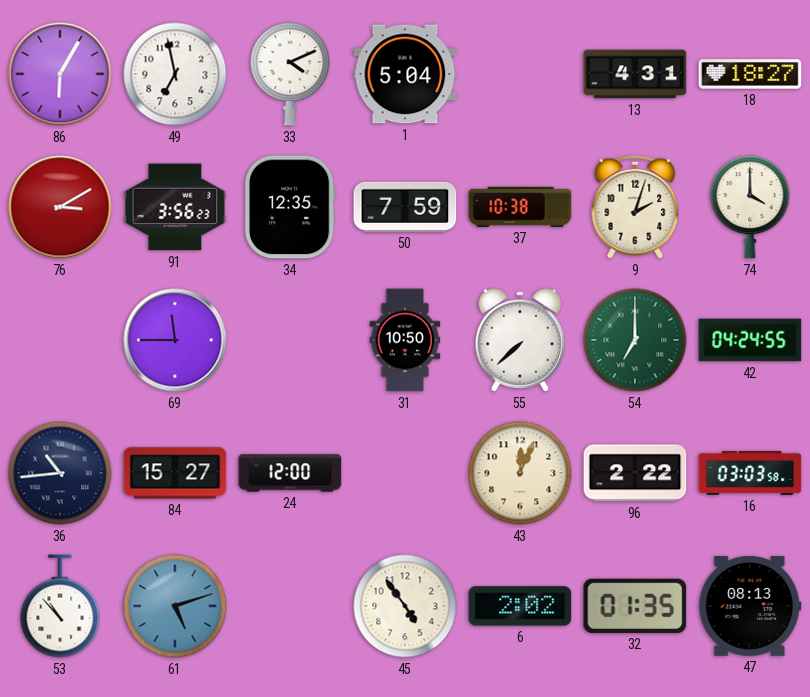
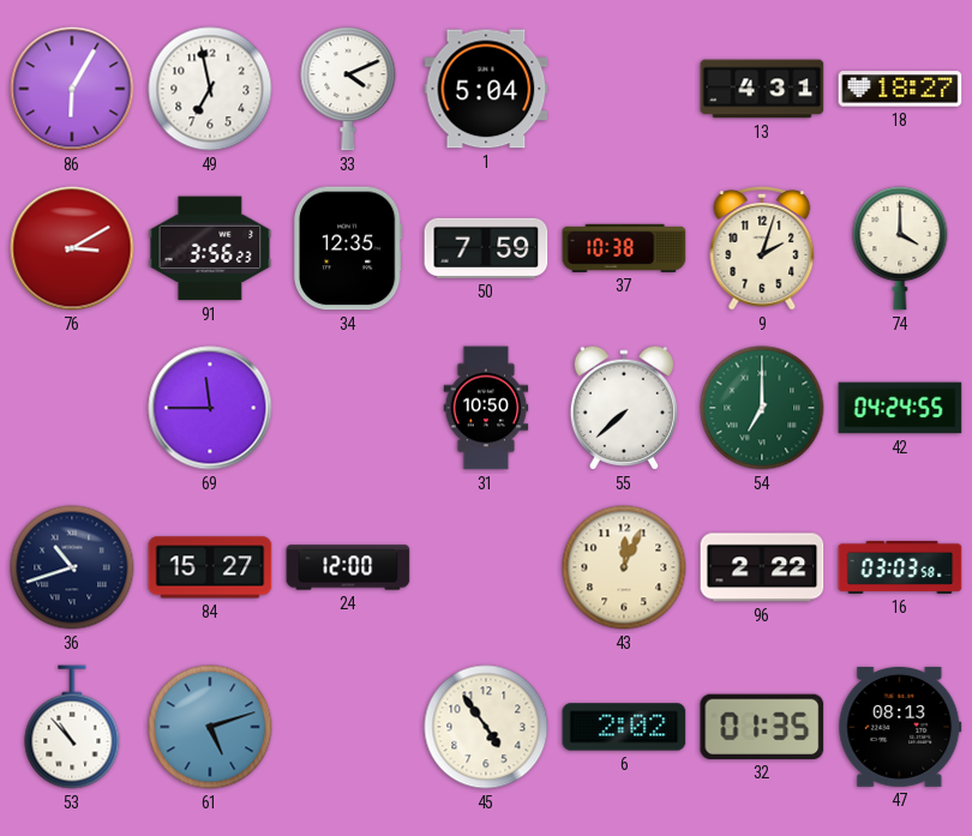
36: 10:44 -> 10:42 (72, 567)
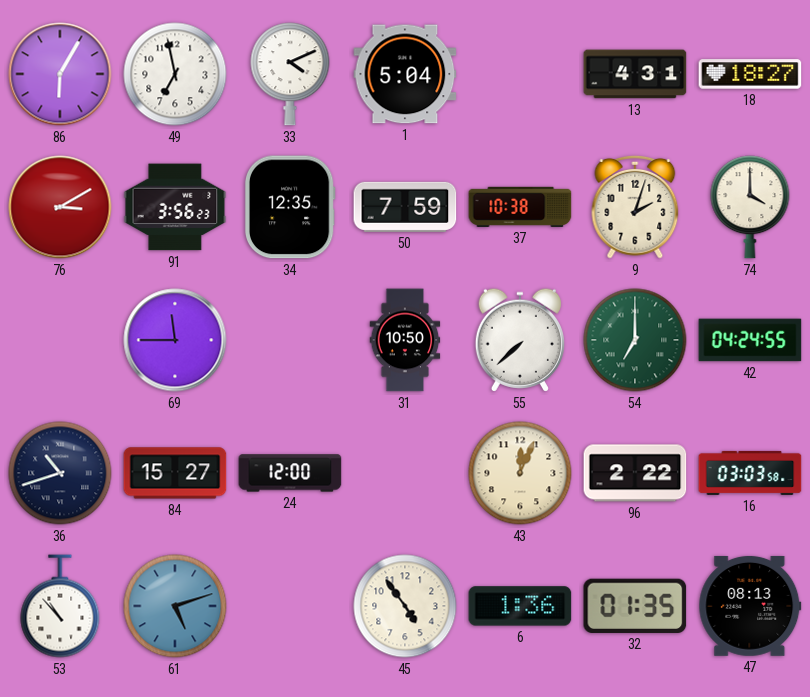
6: 2:02 -> 1:36 (520, 606)
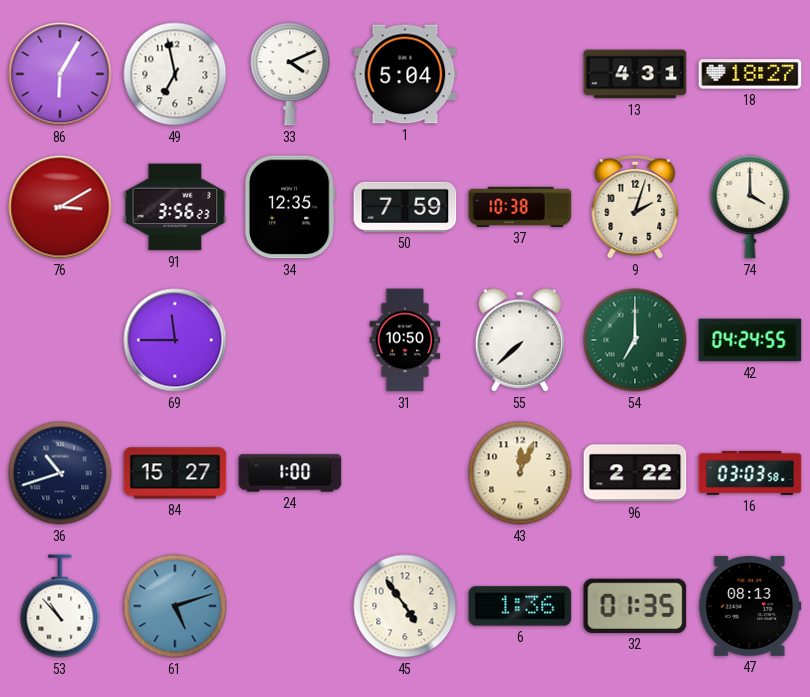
24: 12:00 -> 1:00 (290, 473)
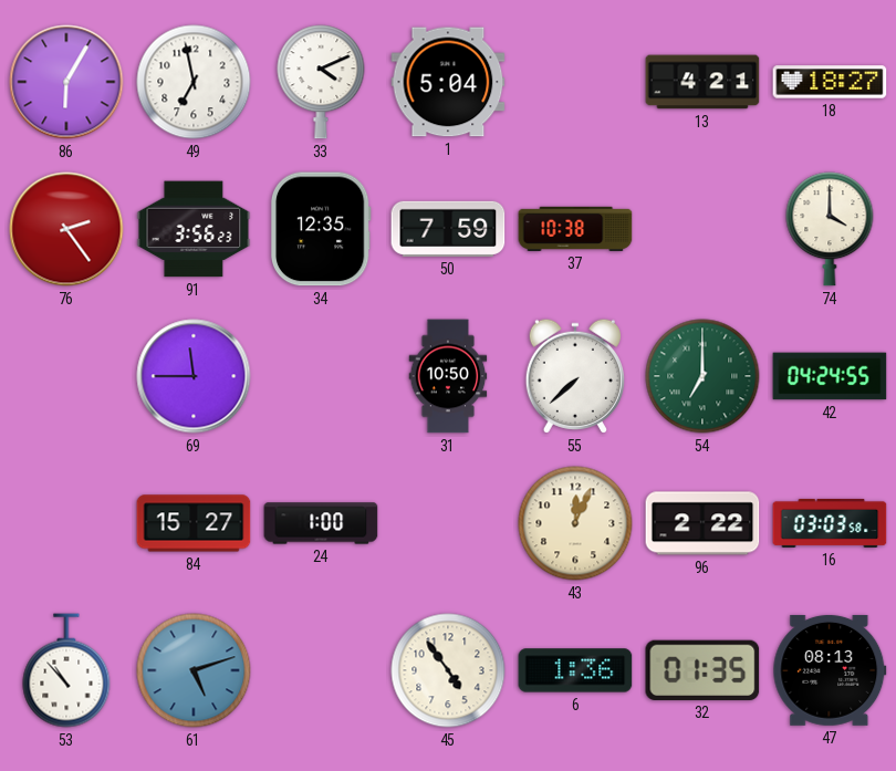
13: 4:31 -> 4:21 (702, 82)
76: 3:10 -> 2:24 (66, 229)
9: 2:03 -> none (635, 207)
36: 10:42 -> none (60, 473)
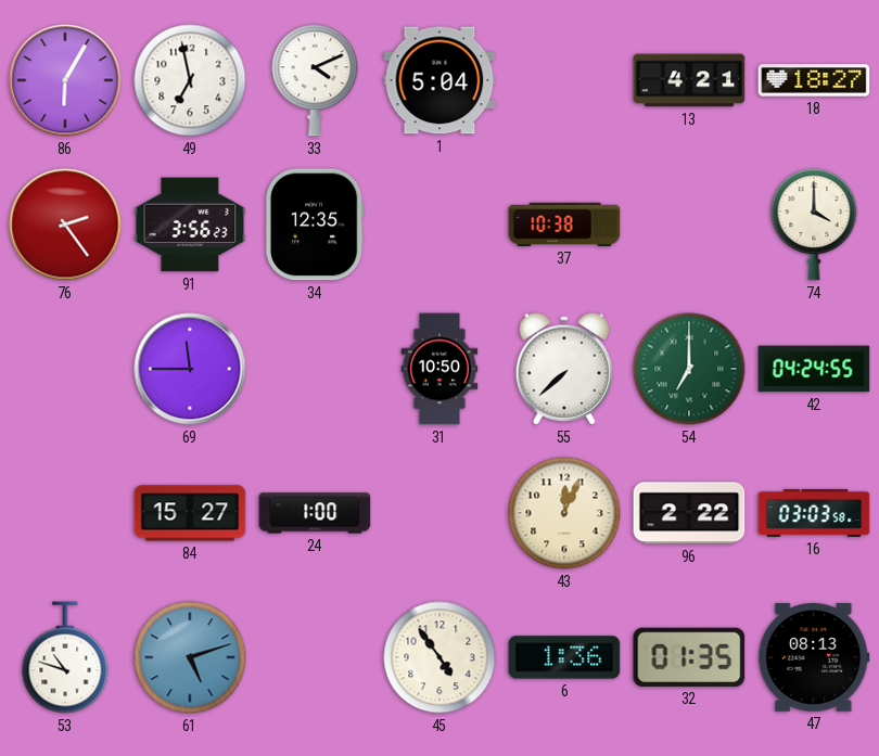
50: 7:59 -> none (448, 229)
53: 10:53 -> 10:48 (65, 657)
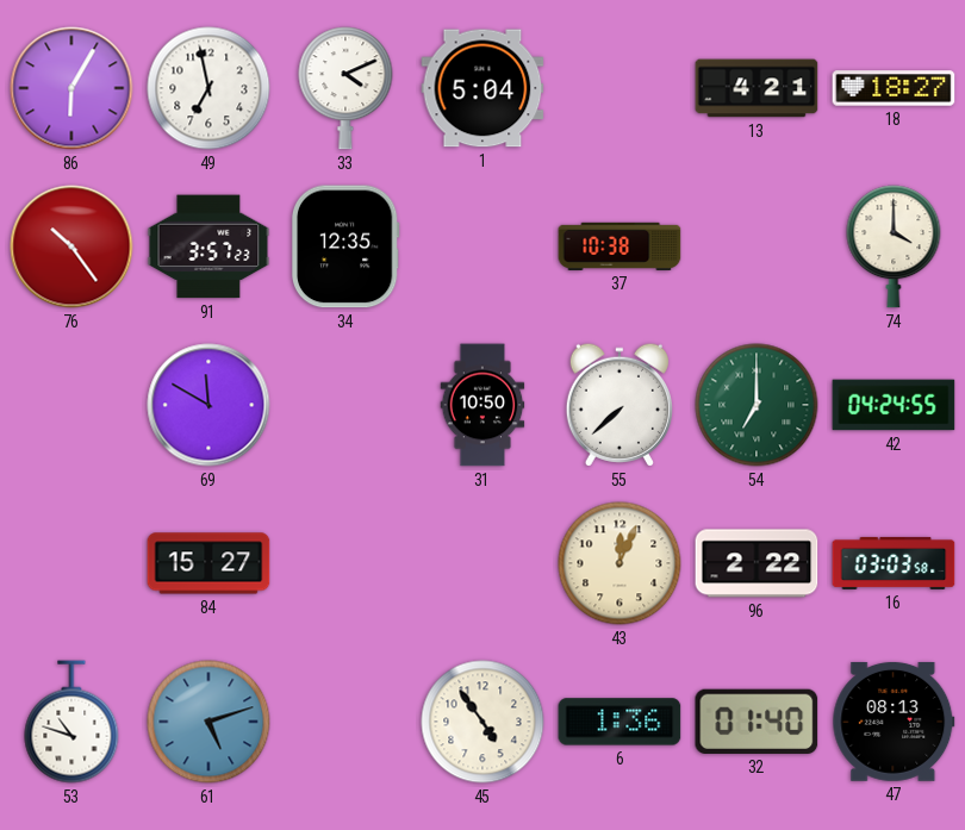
76: 2:24 -> 10:24 (71, 246)
91: 3:56 -> 3:57 (208, 246)
69: 11:45 -> 11:50 (208, 405)
24: 1:00 -> none (315, 513)
32: 01:35 -> 01:40 (757, 722)
